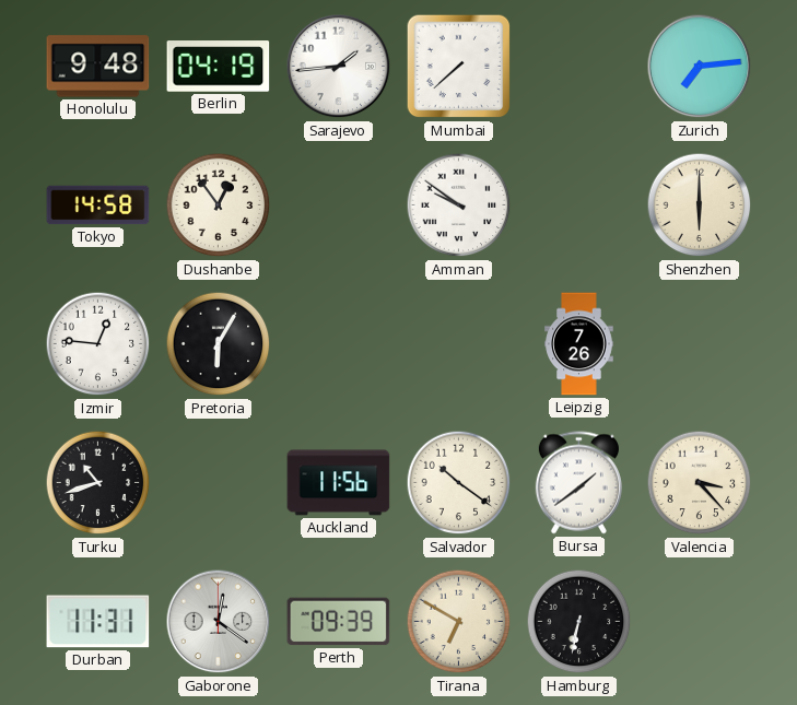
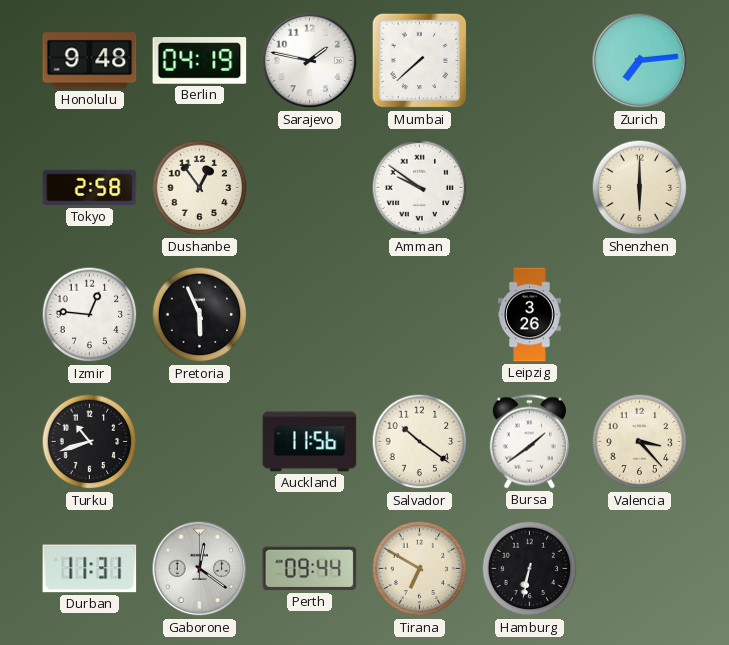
Sarajevo: 1:44 -> 1:47 (310, 61)
Tokyo: 14:58 -> 2:58 (90, 188)
Pretoria: 6:05 -> 5:56 (200, 315)
Leipzig: 7:26 -> 3:26 (530, 315)
Perth: 09:39 -> 09:44 (310, 569)
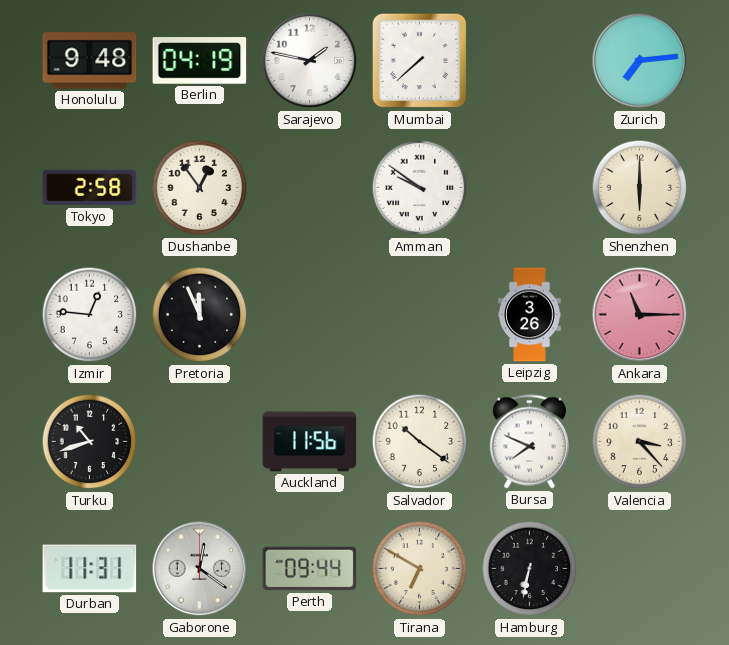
Pretoria: 5:56 -> 11:56 (200, 315)
Ankara: none -> 11:15 (640, 315)
Bursa: 1:39 -> 7:49 (529, 442)
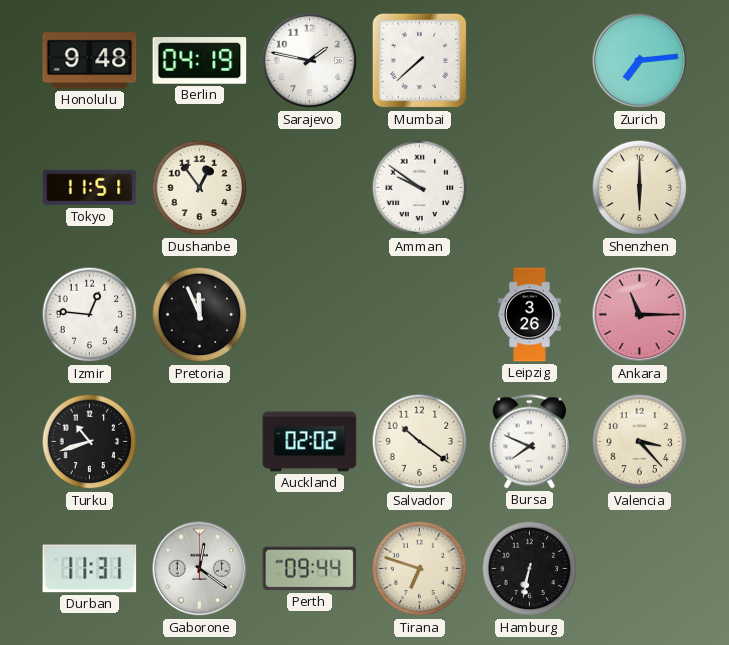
Tokyo: 2:58 -> 11:51 (90, 188)
Auckland: 11:56 -> 02:02 (310, 442)
Tirana: 6:50 -> 6:48 (420, 569)
